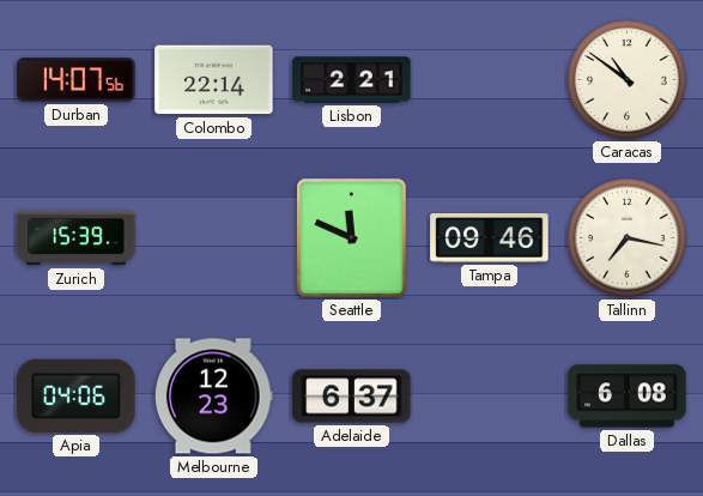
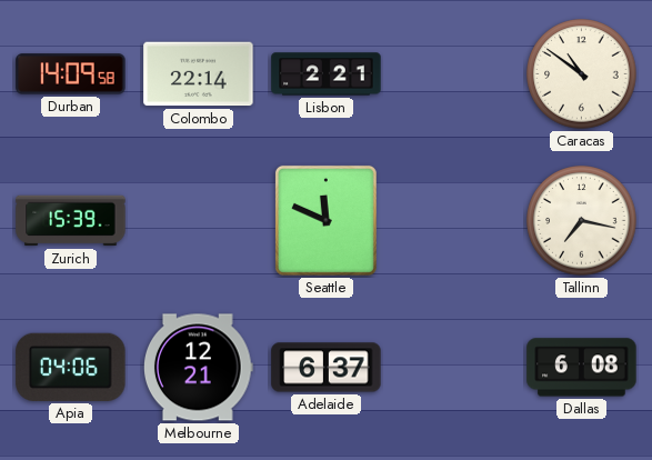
Durban: 14:07 -> 14:09 (71, 74)
Tampa: 09:46 -> none (490, 238)
Melbourne: 12:23 -> 12:21 (199, 368)
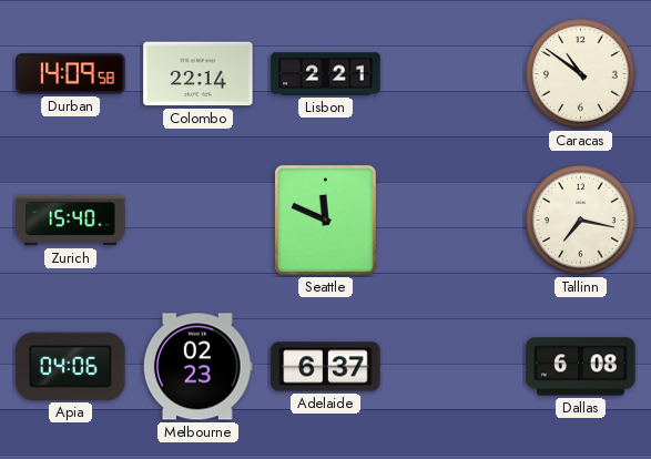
Zurich: 15:39 -> 15:40 (71, 221)
Melbourne: 12:21 -> 02:23 (199, 367)
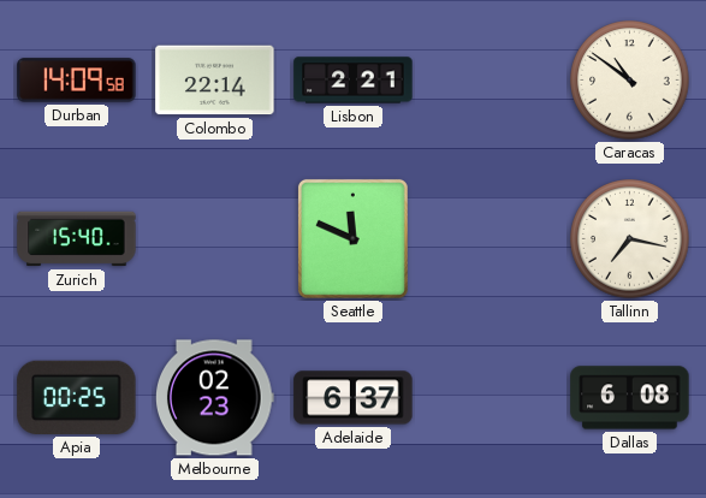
Apia: 04:06 -> 00:25 (77, 397)
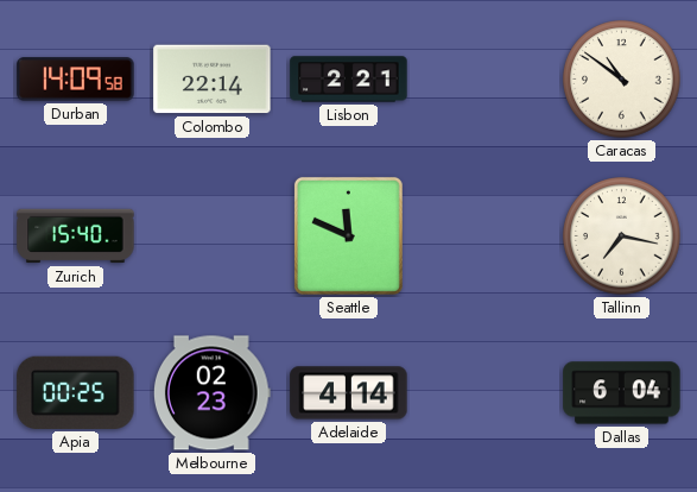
Adelaide: 6:37 -> 4:14 (349, 393)
Dallas: 6:08 -> 6:04 (622, 393)
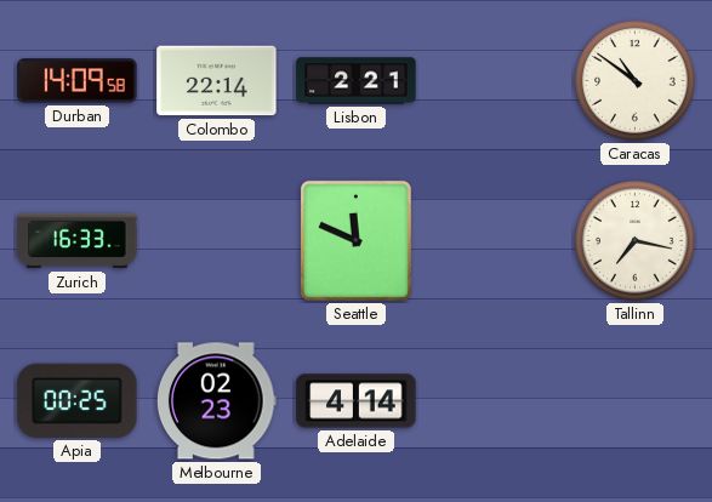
Zurich: 15:40 -> 16:33 (78, 241)
Dallas: 6:04 -> none (622, 393)
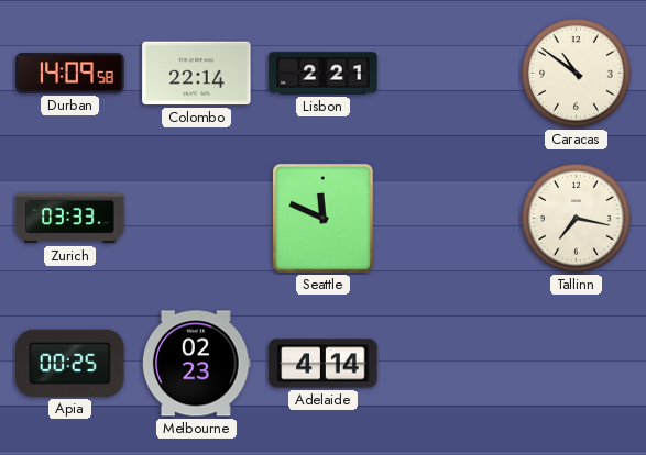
Zurich: 16:33 -> 03:33 (70, 219)
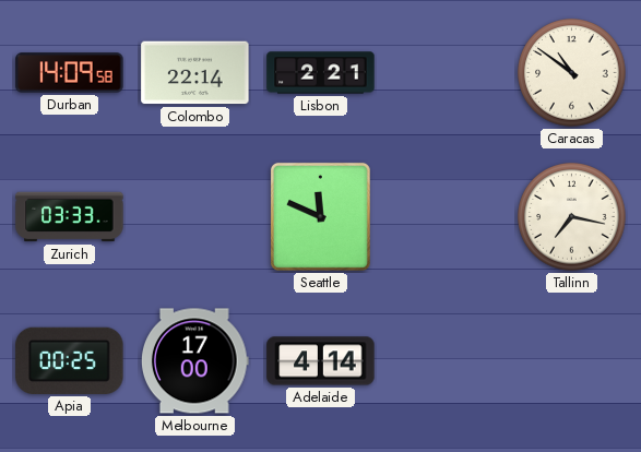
Melbourne: 02:23 -> 17:00 (195, 361)
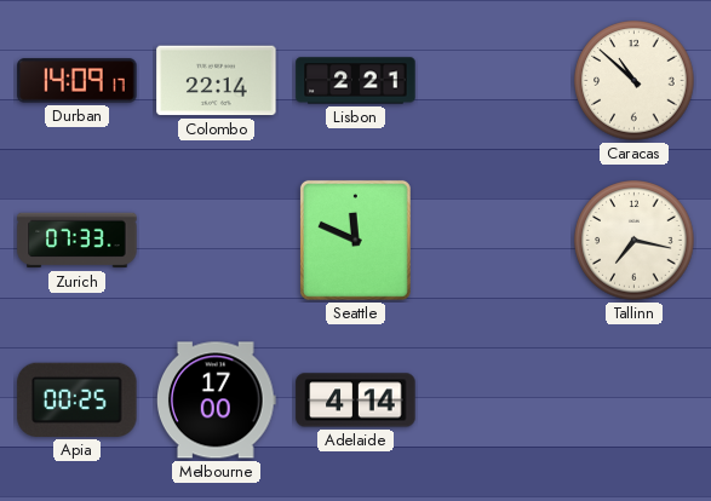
Durban: 14:09:58 -> 14:09:17 (78, 81)
Caracas: 10:51 -> 10:52 (635, 81)
Zurich: 03:33 -> 07:33 (78, 241)
